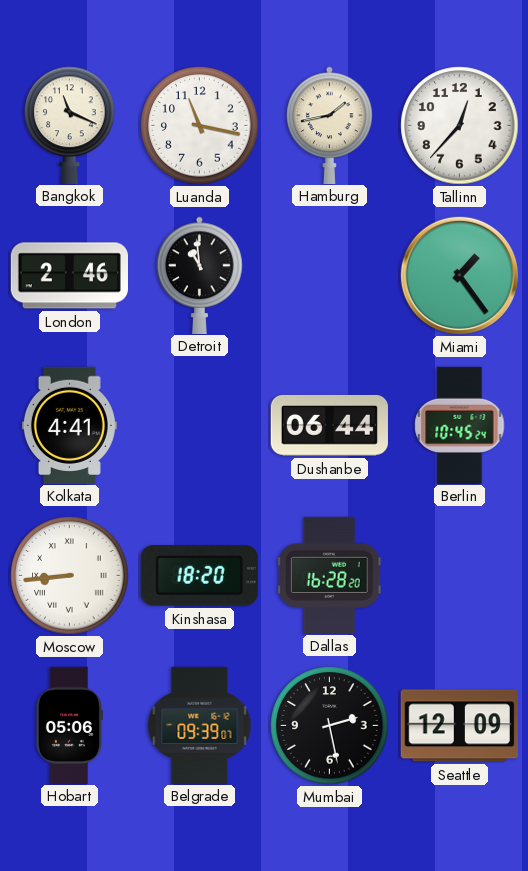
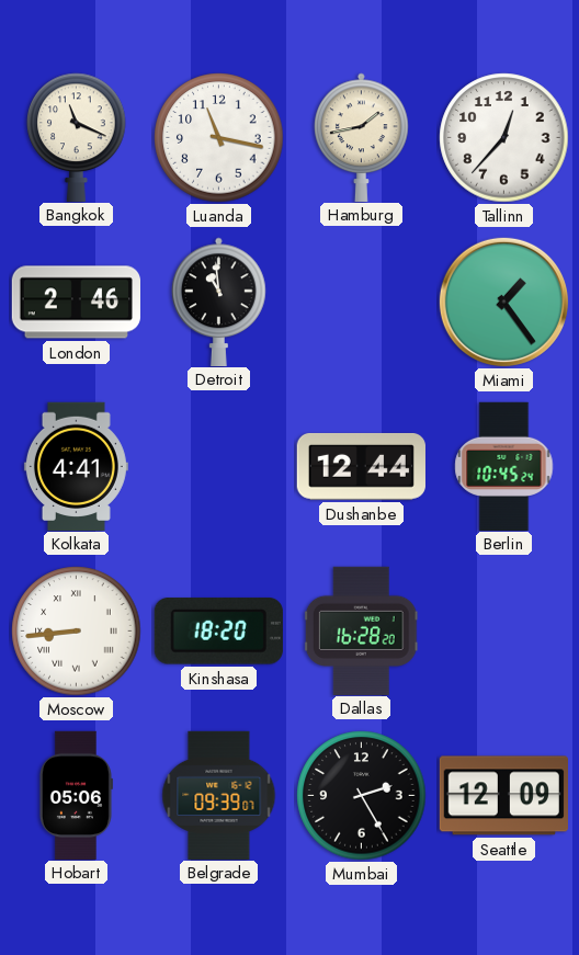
Dushanbe: 06:44 -> 12:44 (361, 466)
Mumbai: 2:28 -> 2:25 (362, 796)
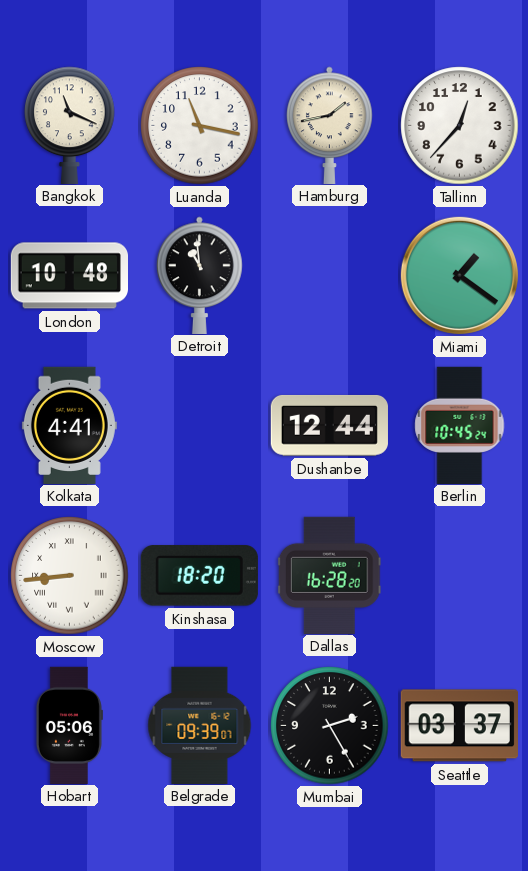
London: 2:46 -> 10:48 (69, 276)
Miami: 1:24 -> 1:21 (459, 275)
Seattle: 12:09 -> 03:37 (459, 726)
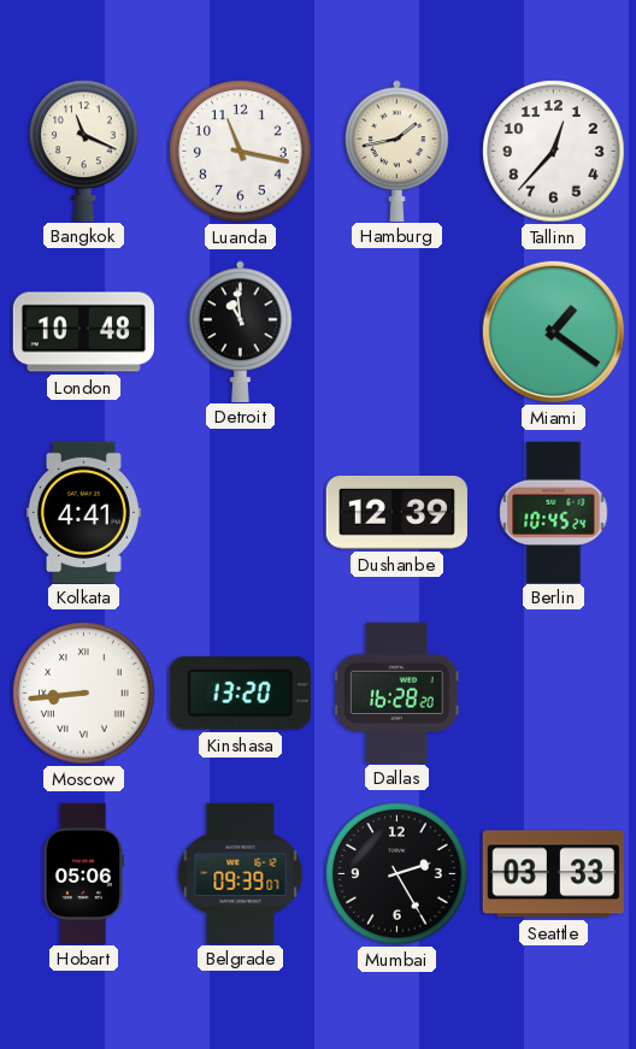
Dushanbe: 12:44 -> 12:39 (396, 512)
Kinshasa: 18:20 -> 13:20 (240, 694)
Seattle: 03:37 -> 03:33 (553, 874)
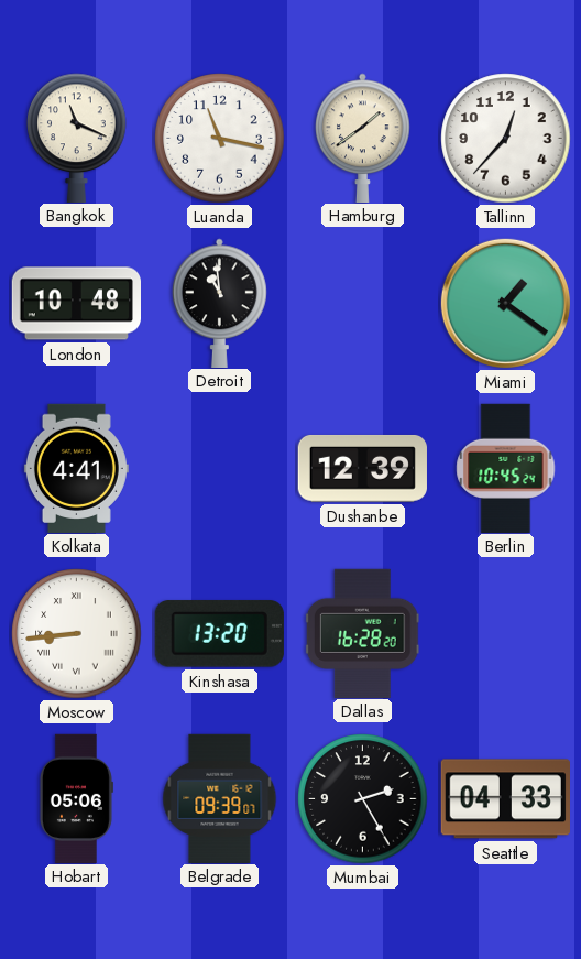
Hamburg: 1:43 -> 1:39 (363, 138)
Seattle: 03:33 -> 04:33 (505, 799)
